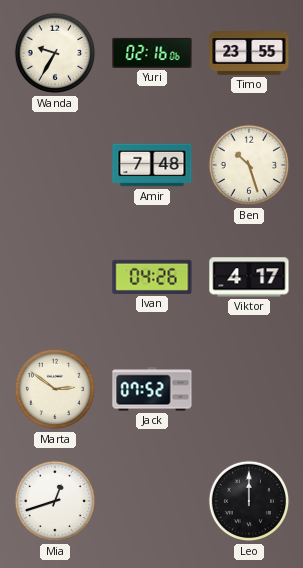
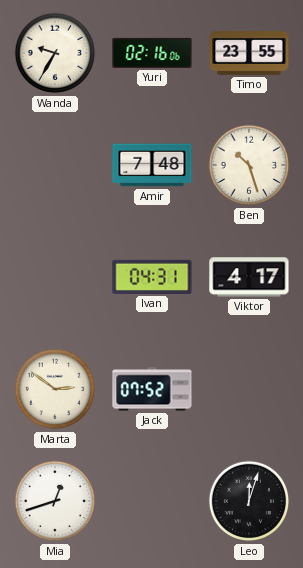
Ivan: 04:26 -> 04:31 (152, 277)
Leo: 12:00 -> 12:03 (249, 501)
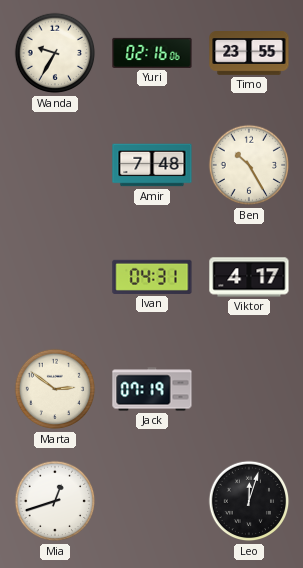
Ben: 10:27 -> 10:25 (249, 165)
Jack: 07:52 -> 07:19 (152, 389)
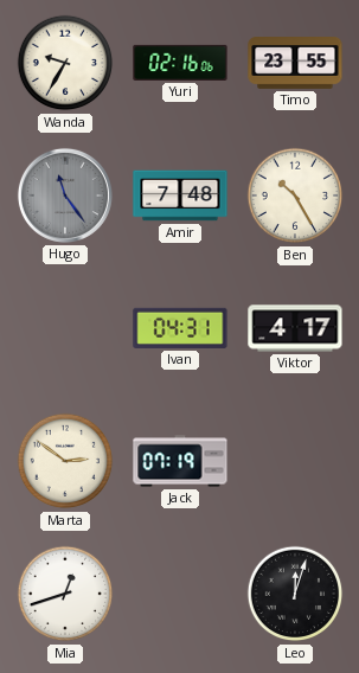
Hugo: none -> 11:24 (65, 196)
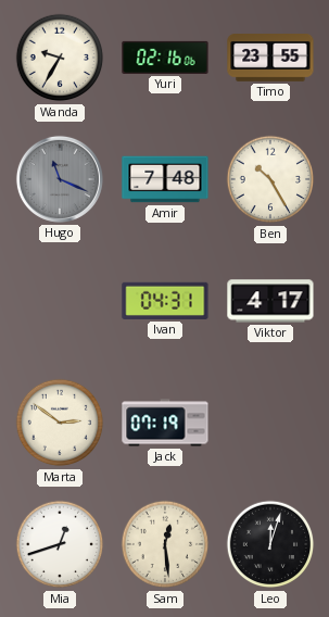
Hugo: 11:24 -> 11:19 (60, 179)
Sam: none -> 12:29 (165, 544)
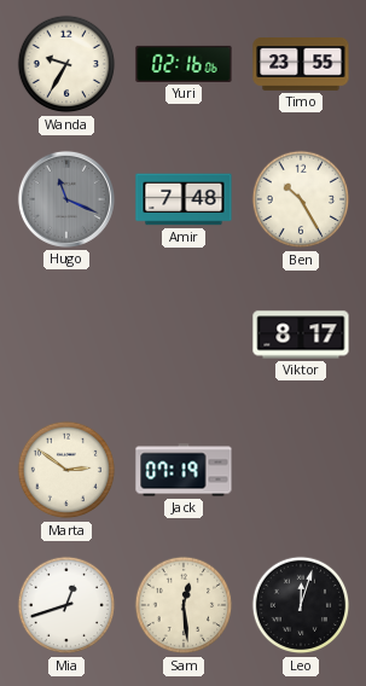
Ivan: 04:31 -> none (165, 301)
Viktor: 4:17 -> 8:17 (301, 335)
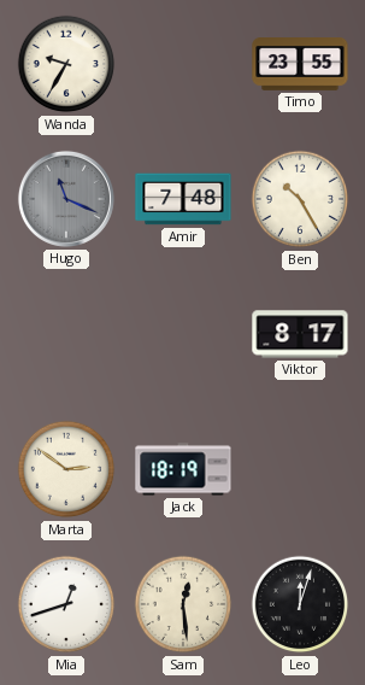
Yuri: 02:16 -> none (184, 64)
Jack: 07:19 -> 18:19 (183, 469)
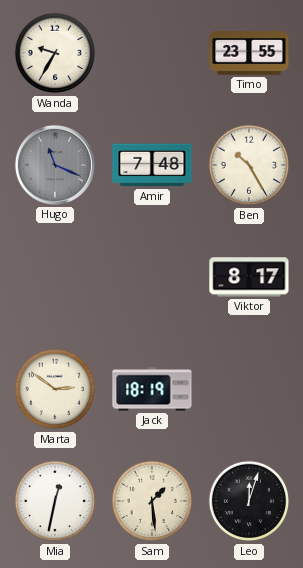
Mia: 12:42 -> 12:32 (55, 501)
Sam: 12:29 -> 1:29 (152, 501)
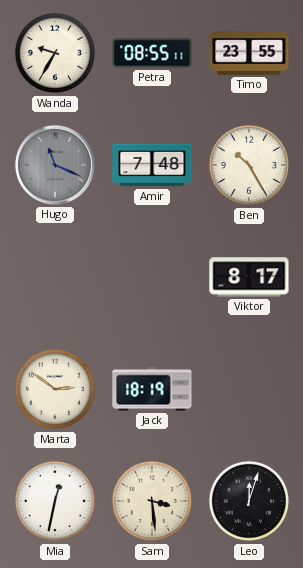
Petra: none -> 08:55 (152, 53)
Sam: 1:29 -> 3:29 (152, 501)
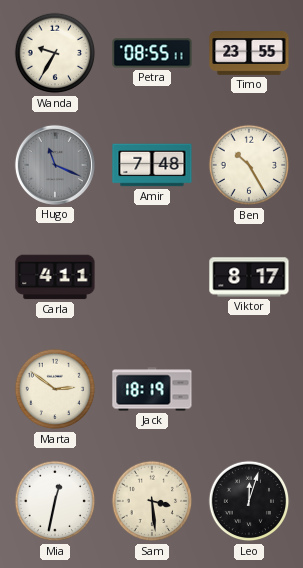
Carla: none -> 4:11 (55, 277)
